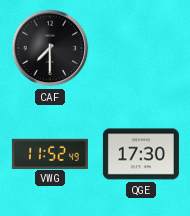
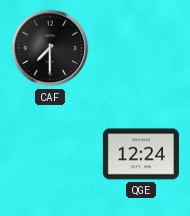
VWG: 11:52 -> none (50, 153)
QGE: 17:30 -> 12:24 (141, 154)
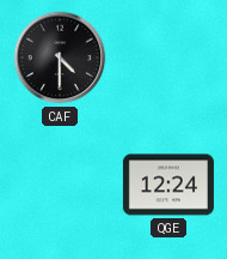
CAF: 7:30 -> 4:30 (60, 58)
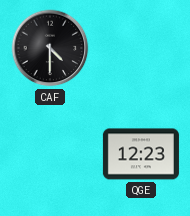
QGE: 12:24 -> 12:23 (141, 154)
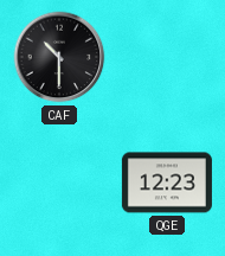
CAF: 4:30 -> 10:30 (59, 57)
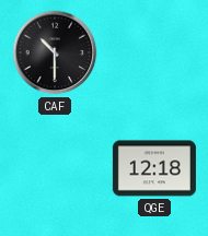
QGE: 12:23 -> 12:18 (154, 168)
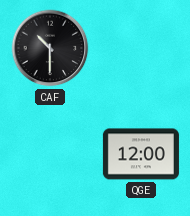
QGE: 12:18 -> 12:00 (141, 154)
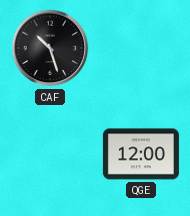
CAF: 10:30 -> 10:27 (50, 48)
